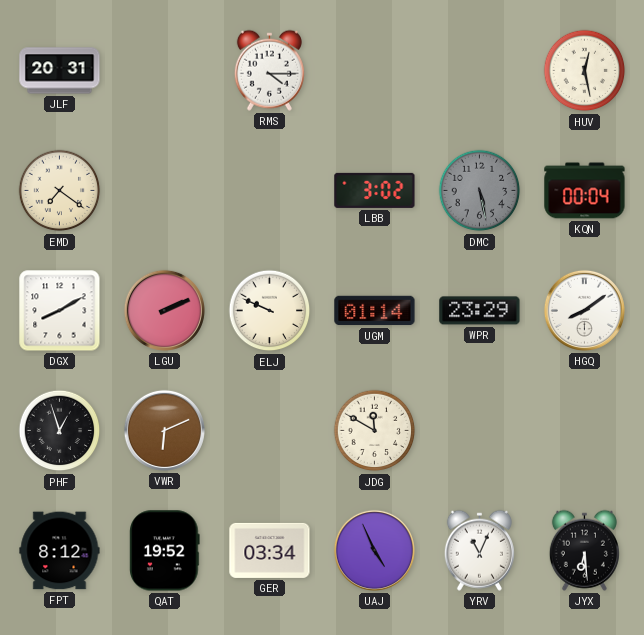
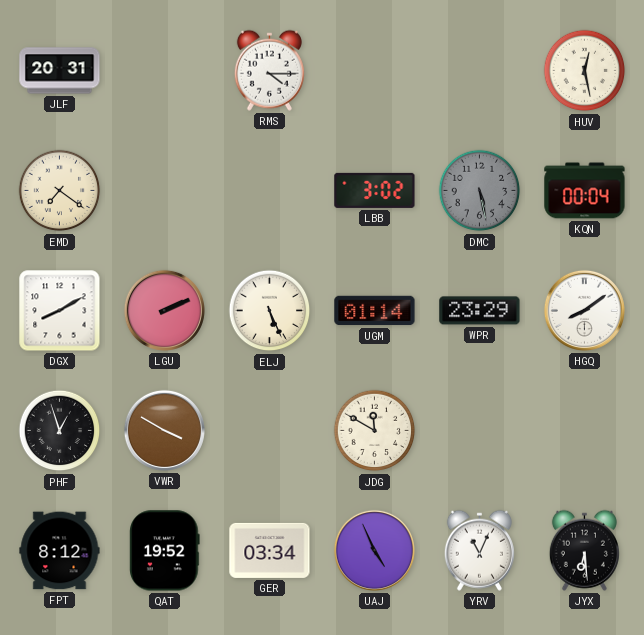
ELJ: 9:49 -> 5:26 (270, 311)
VWR: 6:11 -> 3:50 (164, 430)
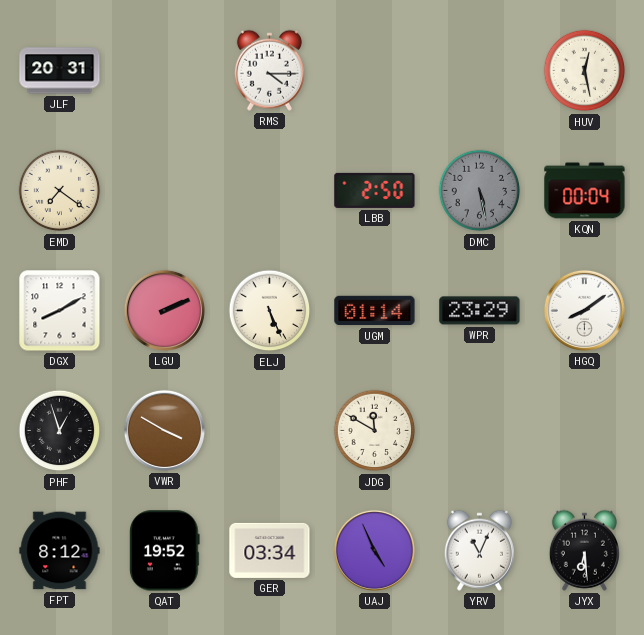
LBB: 3:02 -> 2:50 (375, 190)
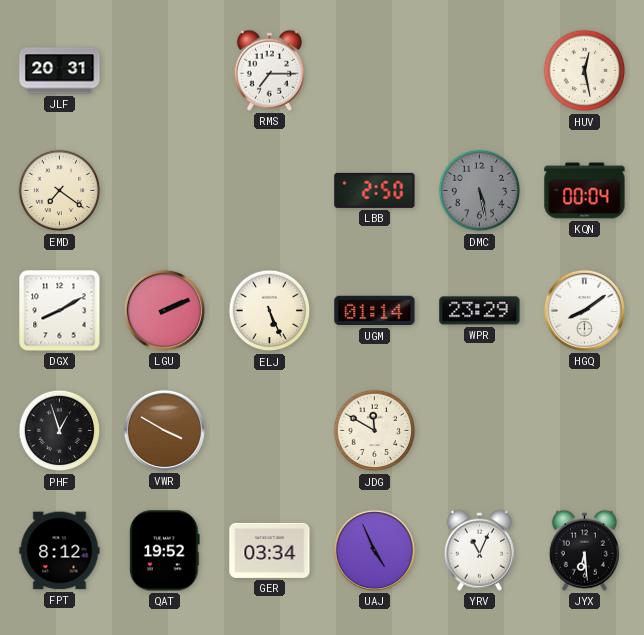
RMS: 4:15 -> 7:15 (269, 70)
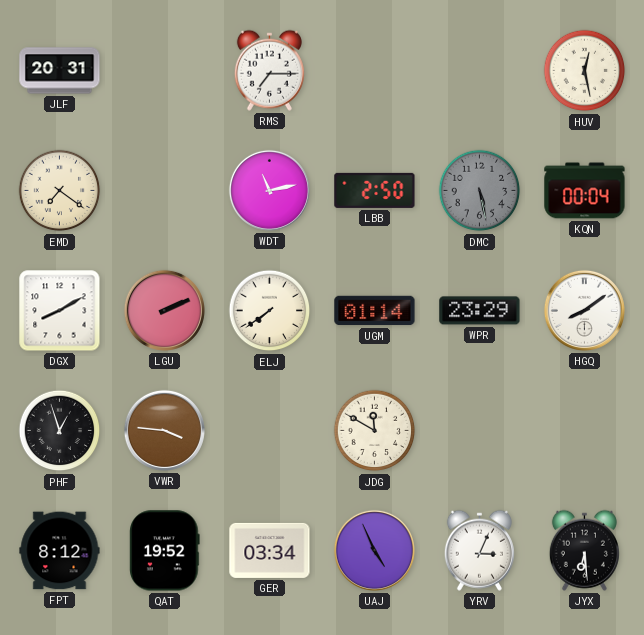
WDT: none -> 11:13 (269, 190)
ELJ: 5:26 -> 7:39 (270, 311)
VWR: 3:50 -> 3:46 (164, 430)
YRV: 11:04 -> 3:04 (479, 550)
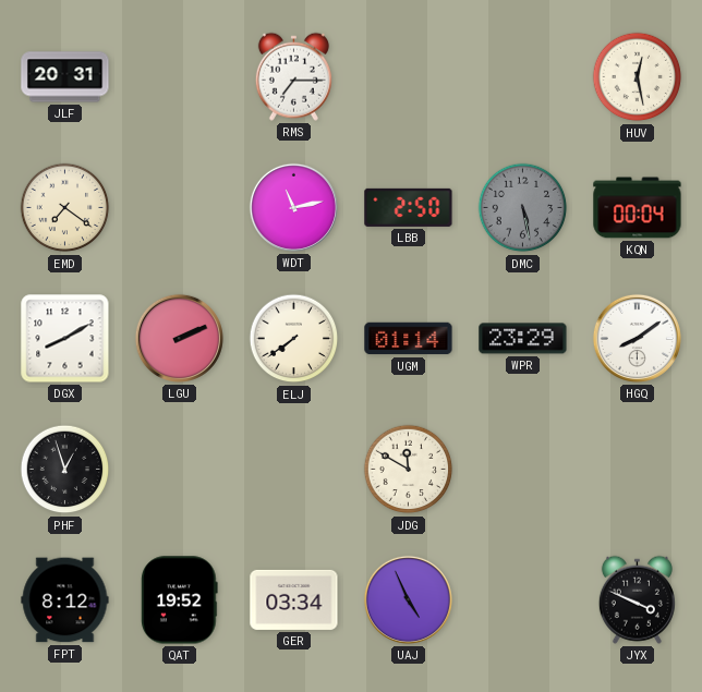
VWR: 3:46 -> none (164, 430)
YRV: 3:04 -> none (479, 550)
JYX: 6:29 -> 3:49 (637, 599)
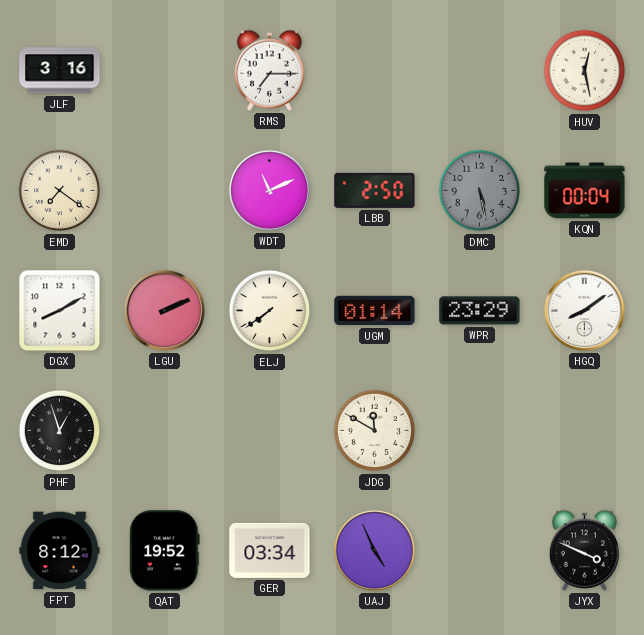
JLF: 20:31 -> 3:16 (60, 71)
WDT: 11:13 -> 11:11 (269, 190)
